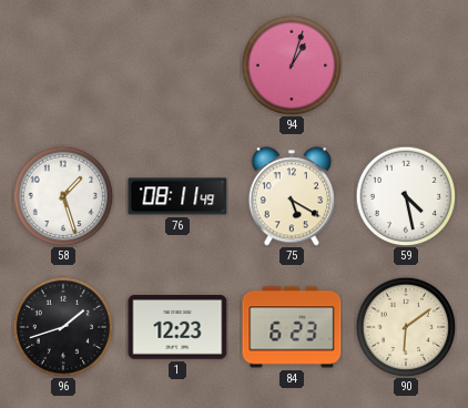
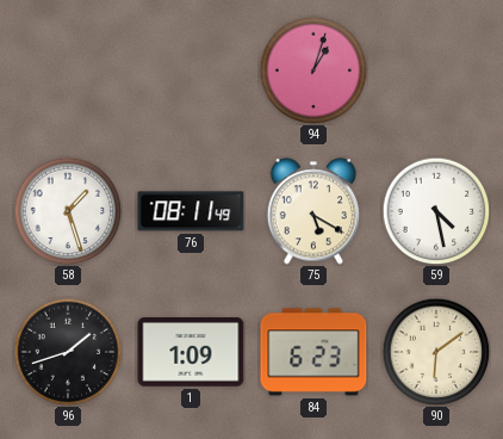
1: 12:23 -> 1:09 (191, 353)
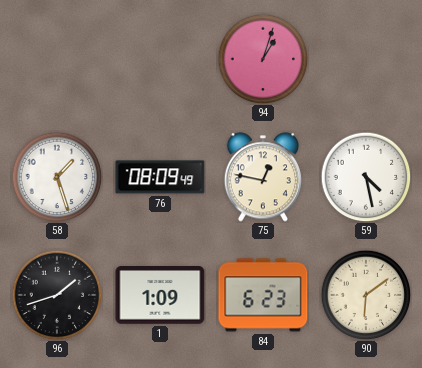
76: 08:11 -> 08:09 (160, 177)
75: 5:20 -> 12:47 (263, 177)
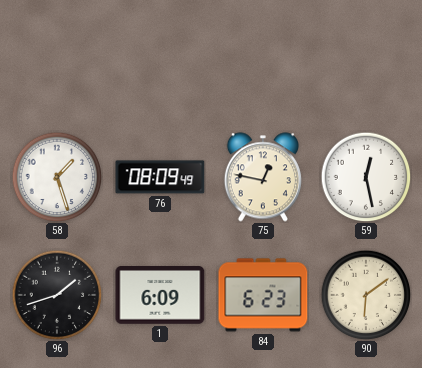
94: 1:03 -> none (263, 59)
59: 4:28 -> 12:28 (366, 177)
1: 1:09 -> 6:09 (160, 296)
